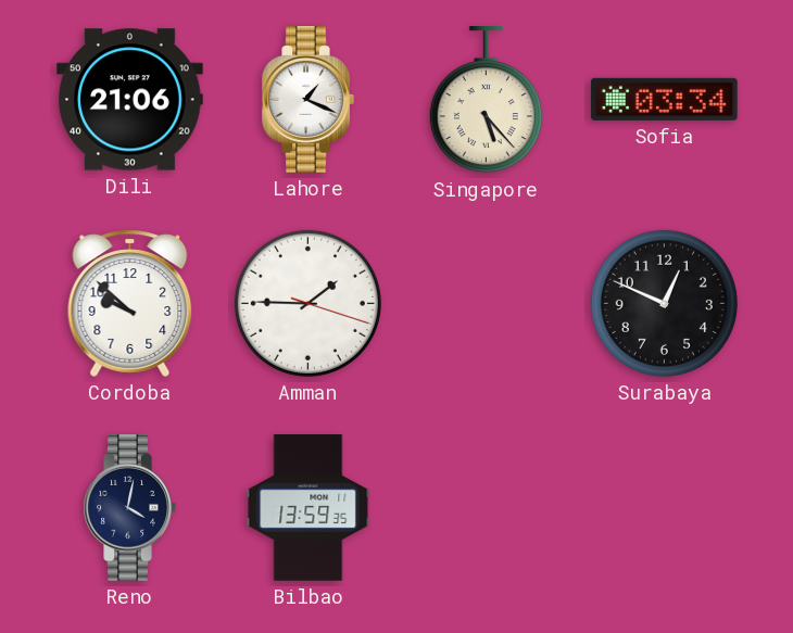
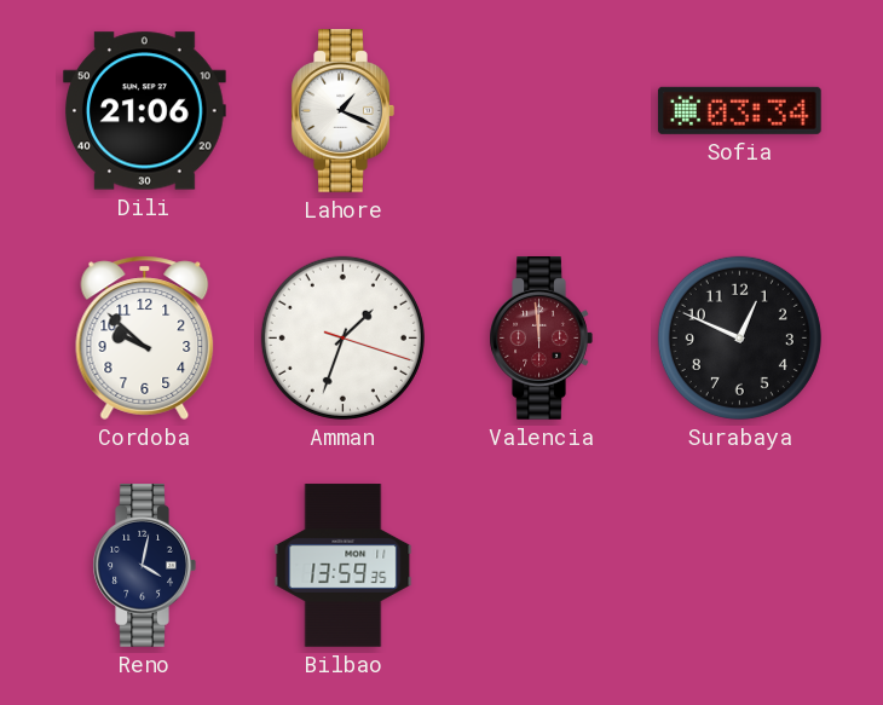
Singapore: 5:23 -> none (486, 101)
Amman: 1:45 -> 1:33 (342, 337)
Valencia: none -> 11:59 (541, 339)
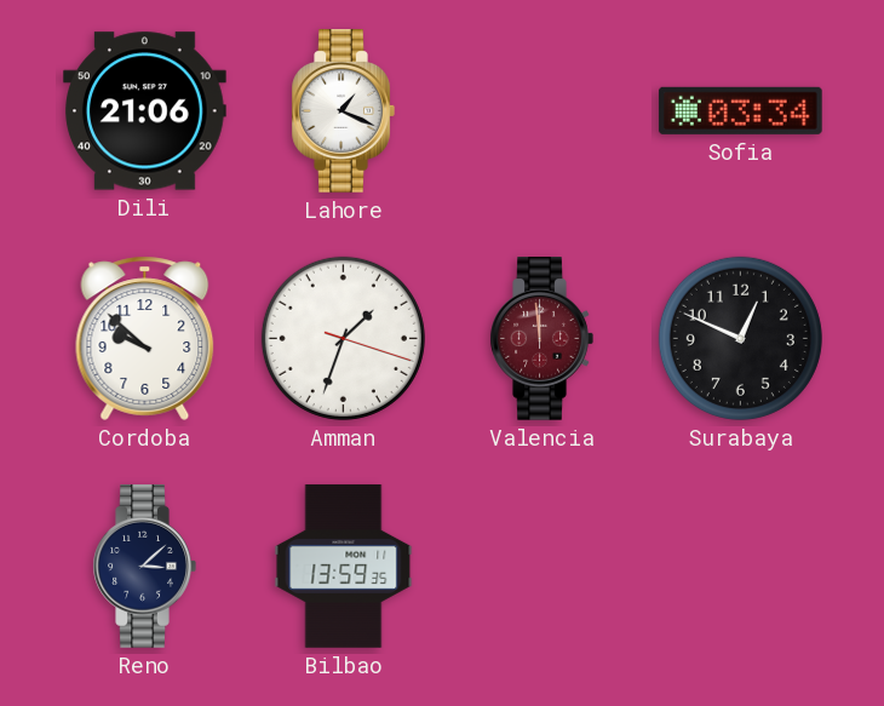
Reno: 4:02 -> 3:08 (144, 567)
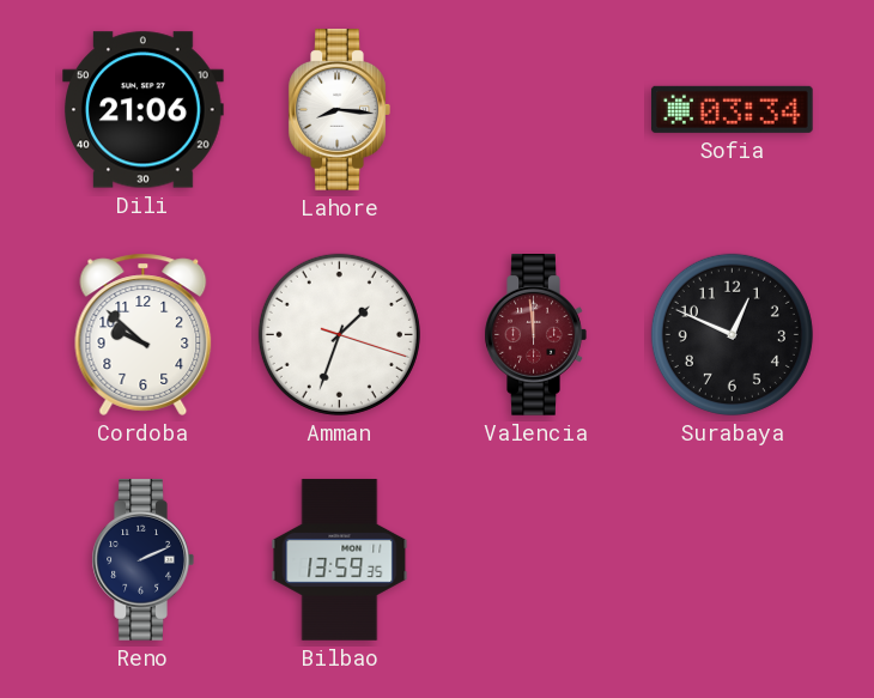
Lahore: 1:19 -> 8:16 (339, 110)
Reno: 3:08 -> 2:11 (142, 560)
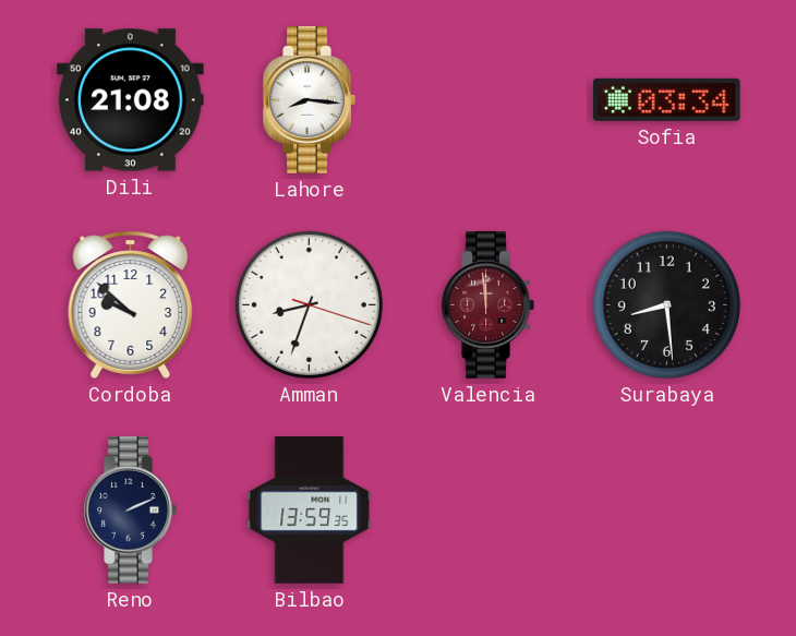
Dili: 21:06 -> 21:08 (131, 100)
Amman: 1:33 -> 8:33 (309, 304)
Surabaya: 12:49 -> 8:29 (666, 304)
